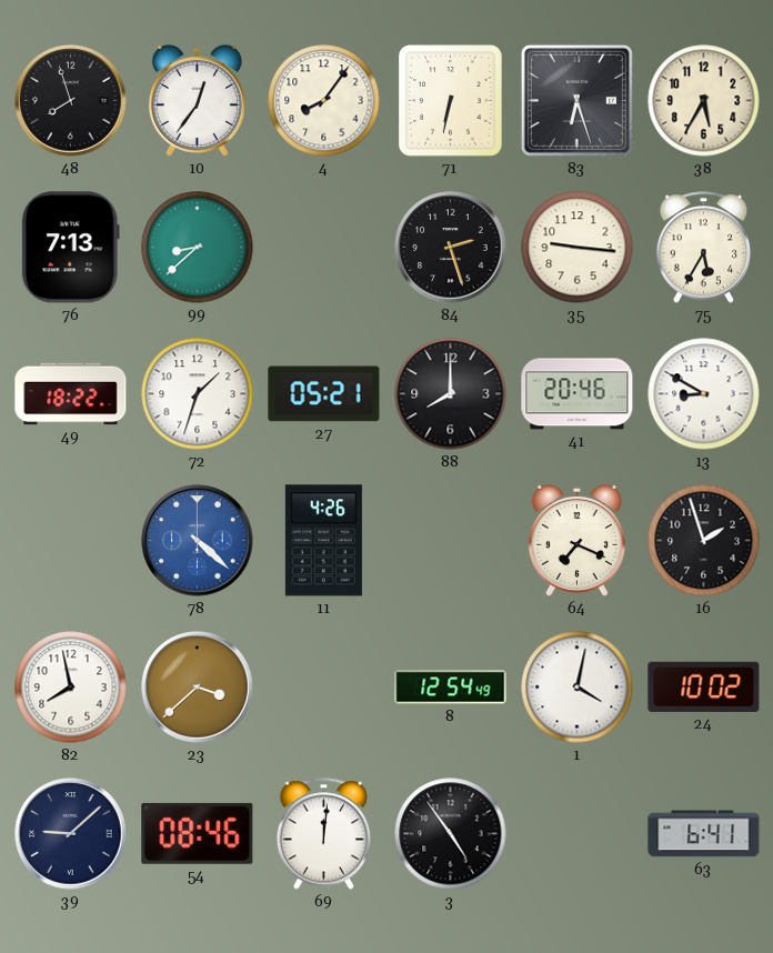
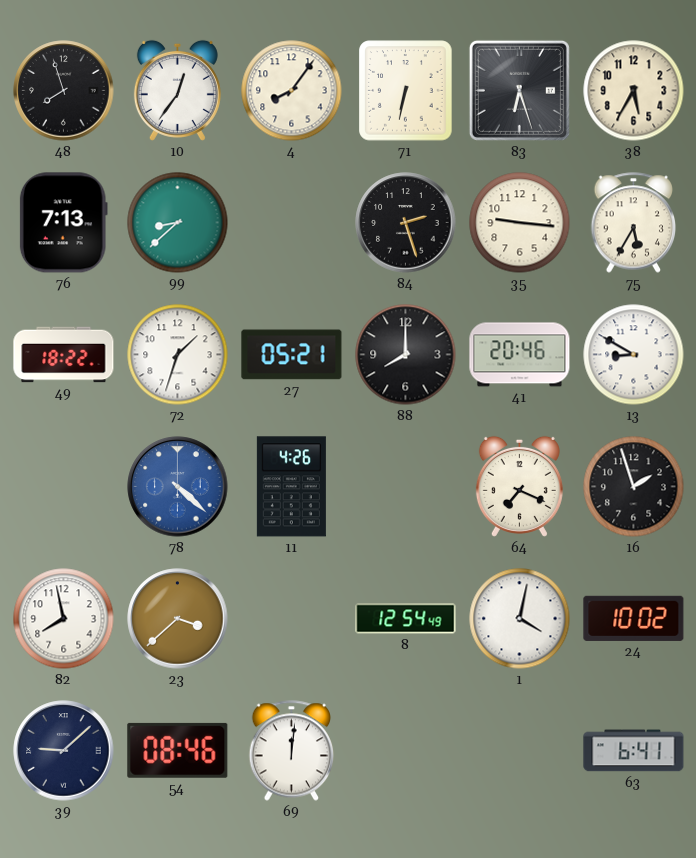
3: 4:54 -> none (451, 834)
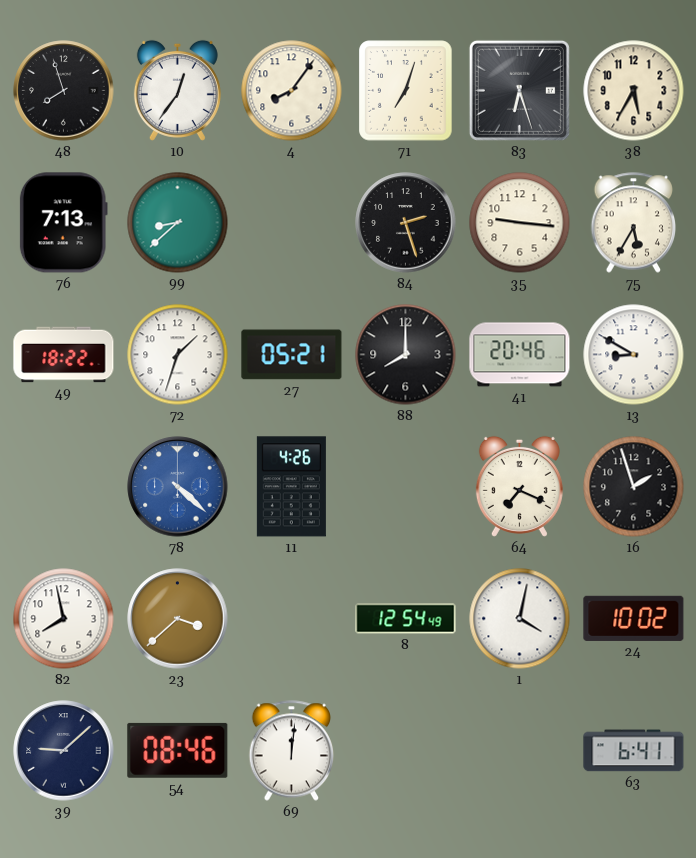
71: 6:32 -> 7:03 (406, 91)
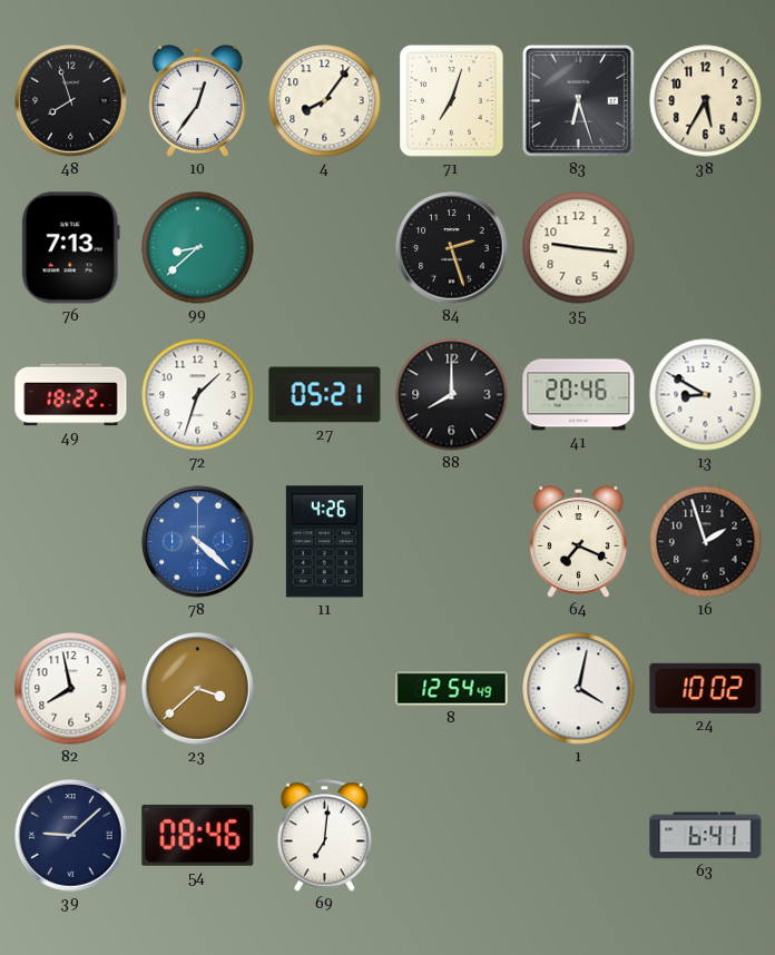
75: 5:35 -> none (634, 223)
69: 12:01 -> 7:01 (325, 836)
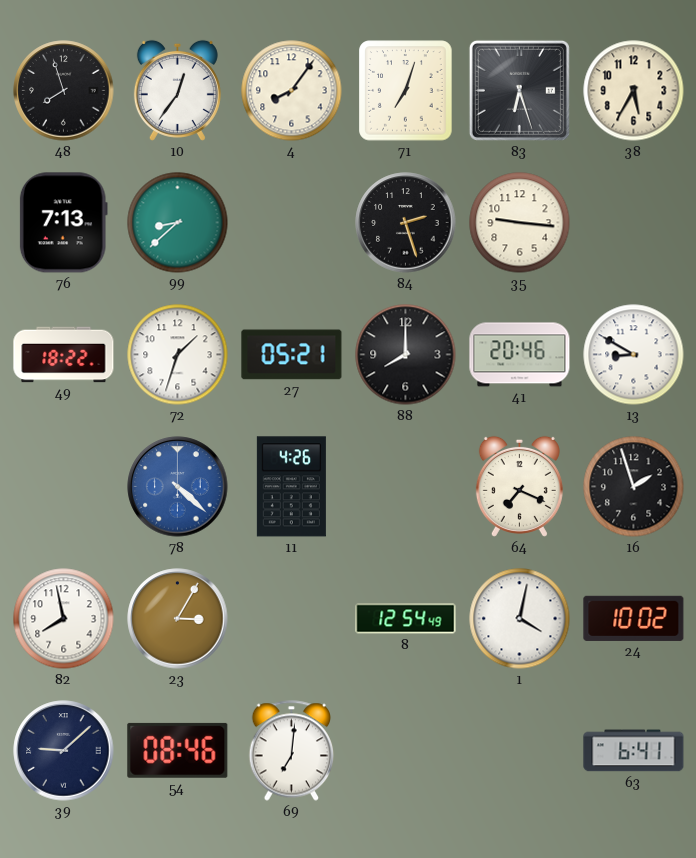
23: 3:38 -> 3:05 (178, 619)
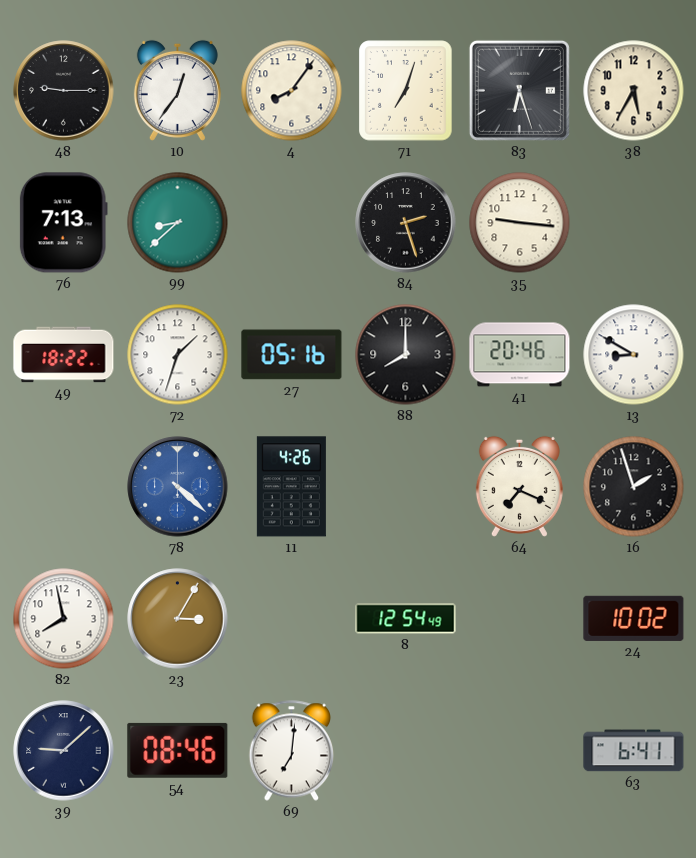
48: 7:57 -> 9:15 (64, 91)
27: 05:21 -> 05:16 (292, 355)
1: 4:02 -> none (520, 619)
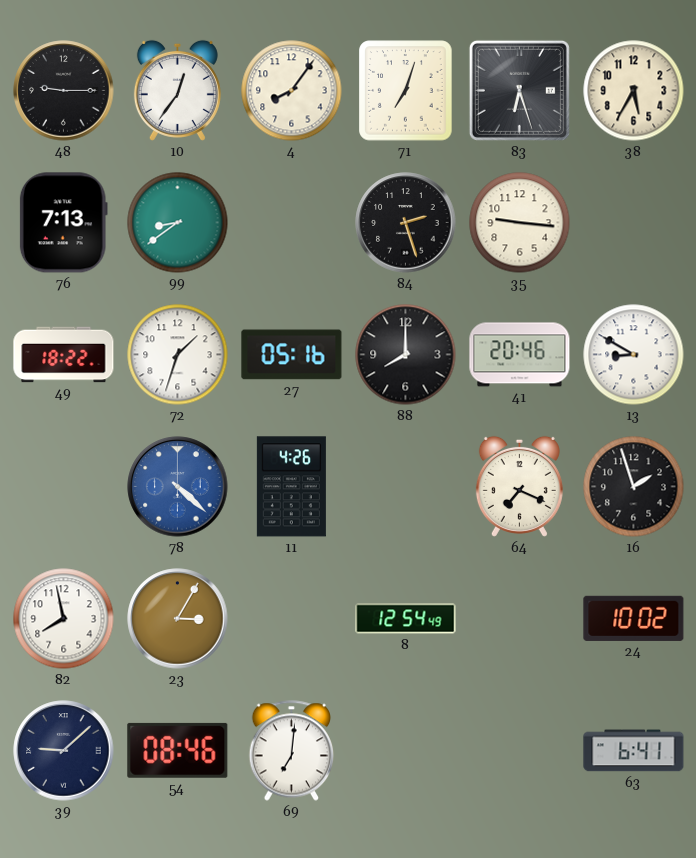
99: 8:38 -> 8:39 (178, 223)
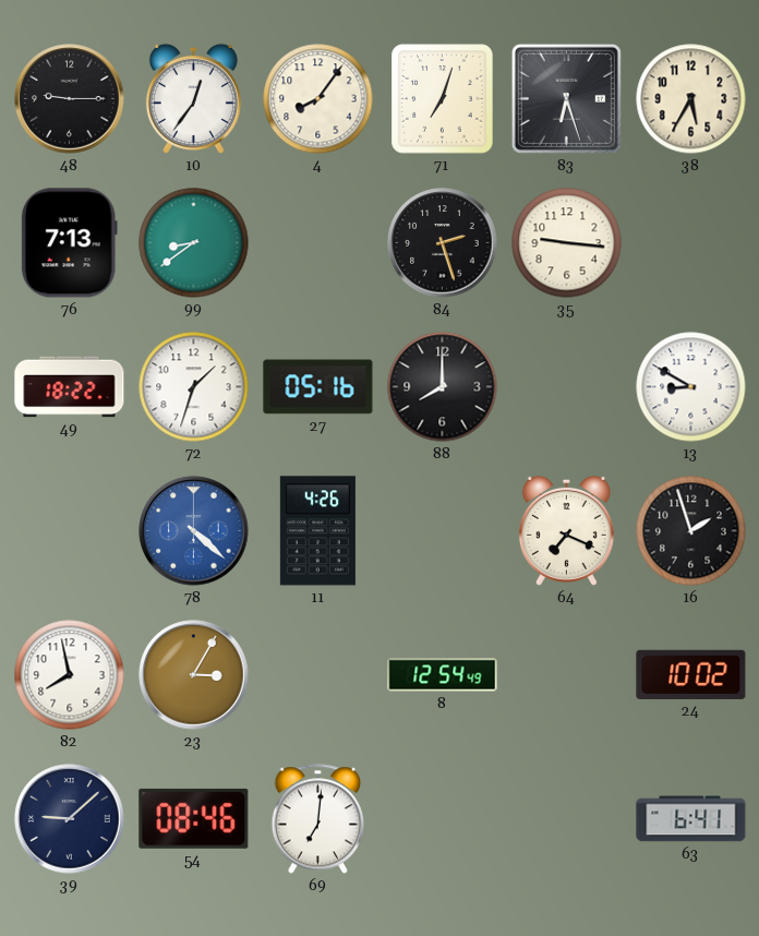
41: 20:46 -> none (520, 355)
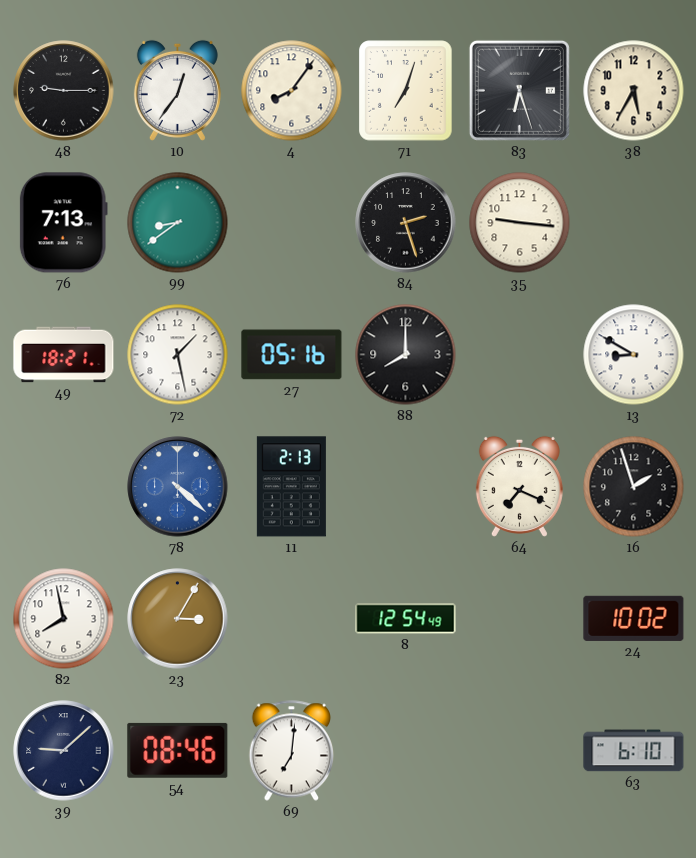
49: 18:22 -> 18:21 (64, 355)
72: 1:33 -> 1:28 (178, 355)
11: 4:26 -> 2:13 (291, 487)
63: 6:41 -> 6:10 (634, 751)
